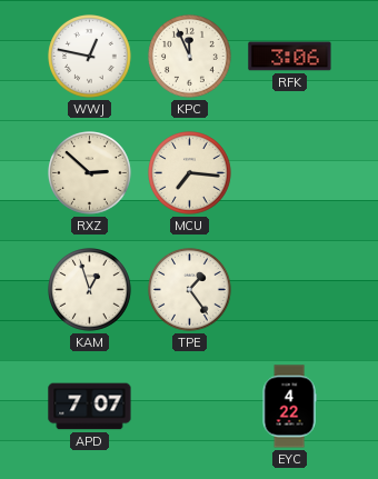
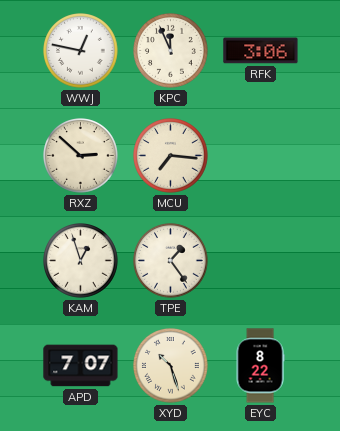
XYD: none -> 10:27 (171, 366)
EYC: 4:22 -> 8:22 (260, 366)
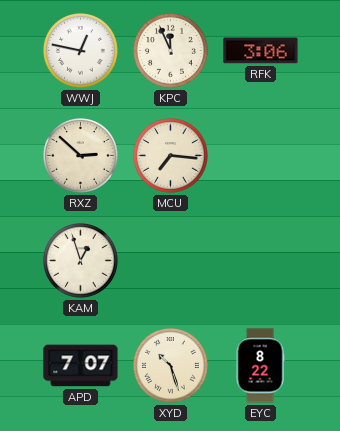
TPE: 1:24 -> none (171, 261)
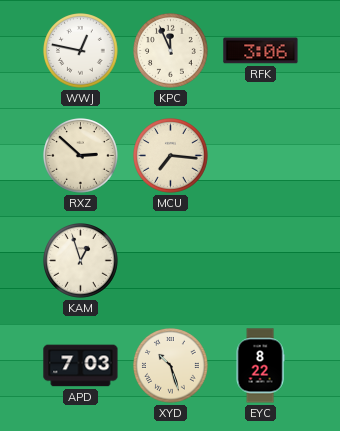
APD: 7:07 -> 7:03 (81, 366)
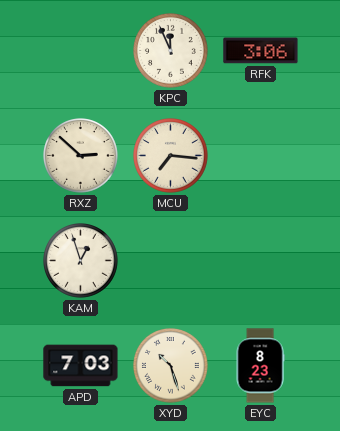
WWJ: 12:47 -> none (81, 51)
EYC: 8:22 -> 8:23 (260, 366)
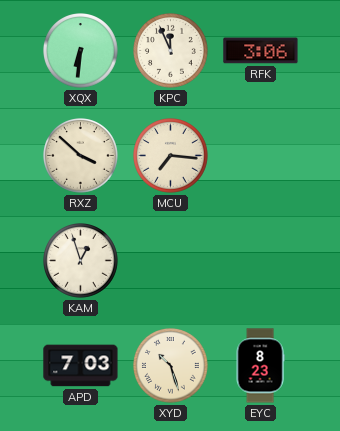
XQX: none -> 6:31 (81, 51)
RXZ: 2:52 -> 3:52 (81, 156)
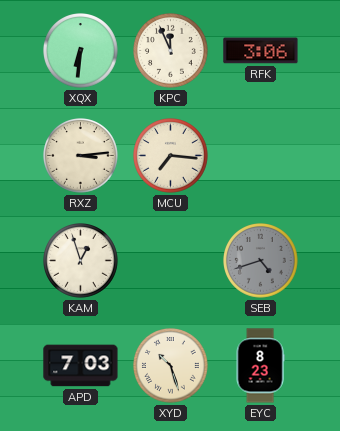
RXZ: 3:52 -> 3:14 (81, 156)
SEB: none -> 4:42 (261, 261)
